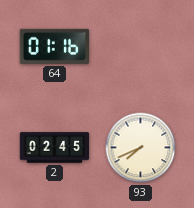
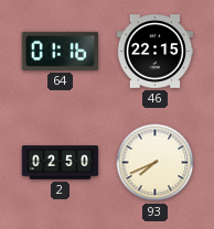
46: none -> 22:15 (156, 52)
2: 02:45 -> 02:50 (61, 163)
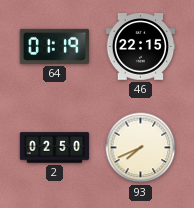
64: 01:16 -> 01:19 (54, 46)
